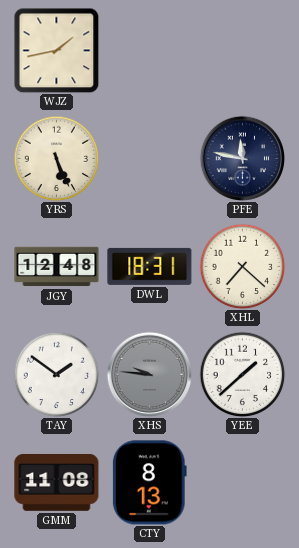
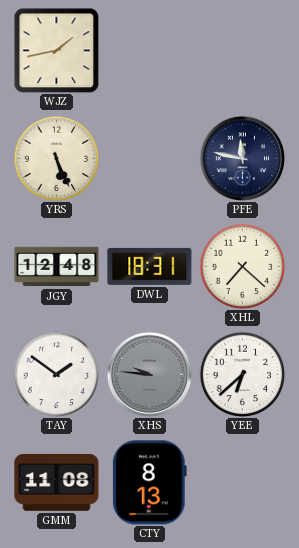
YEE: 1:38 -> 6:38 (242, 374)
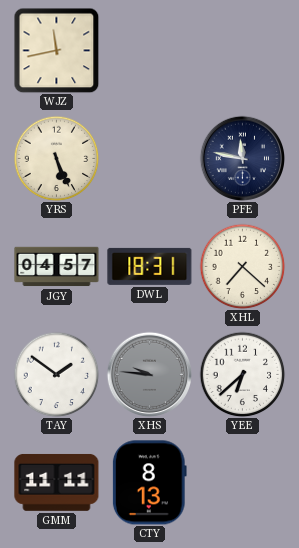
WJZ: 1:43 -> 11:43 (56, 50)
JGY: 12:48 -> 04:57 (57, 267)
GMM: 11:08 -> 11:11 (57, 483)
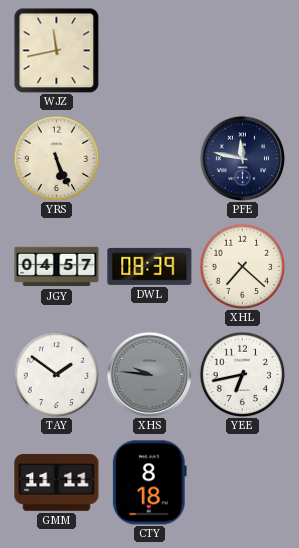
DWL: 18:31 -> 08:39 (150, 266)
YEE: 6:38 -> 6:43 (242, 374)
CTY: 8:13 -> 8:18 (149, 483)
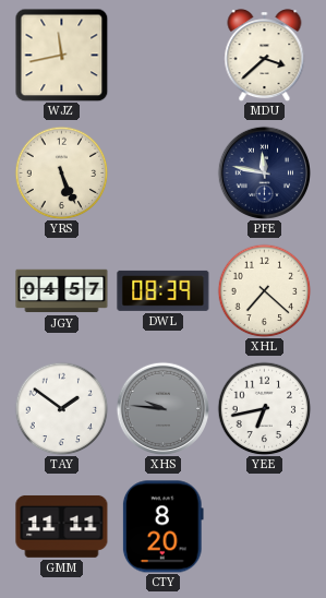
MDU: none -> 3:38 (265, 56)
CTY: 8:18 -> 8:20 (162, 527)
